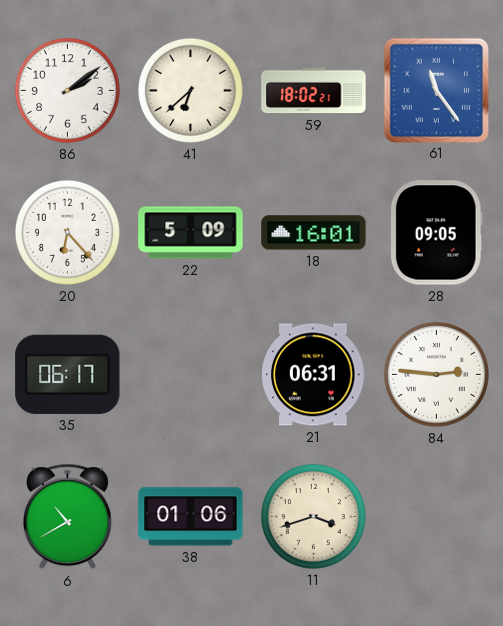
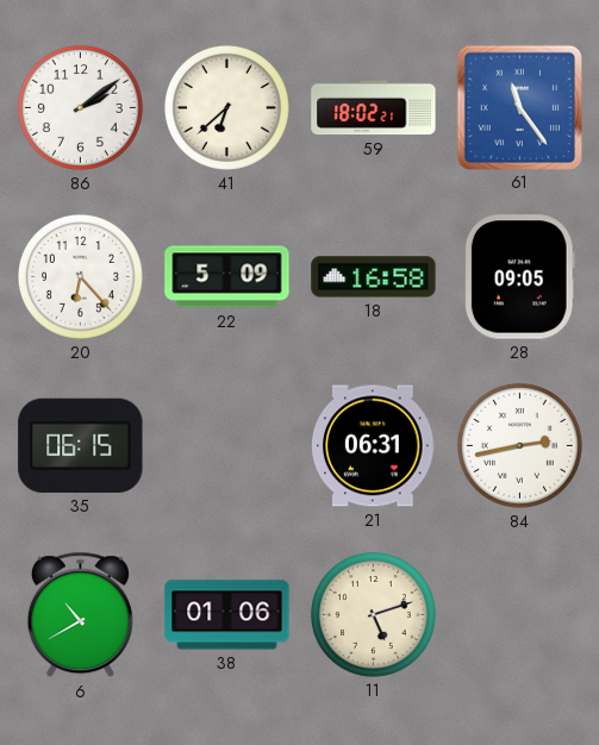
18: 16:01 -> 16:58 (374, 277)
35: 06:17 -> 06:15 (81, 445)
84: 2:46 -> 2:43 (519, 445)
11: 3:42 -> 5:12 (373, 614)
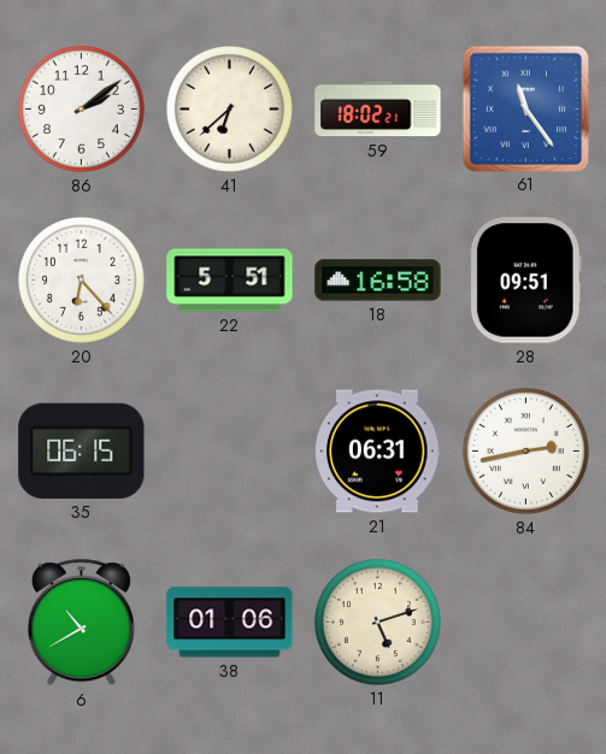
22: 5:09 -> 5:51 (230, 281)
28: 09:05 -> 09:51 (525, 281)
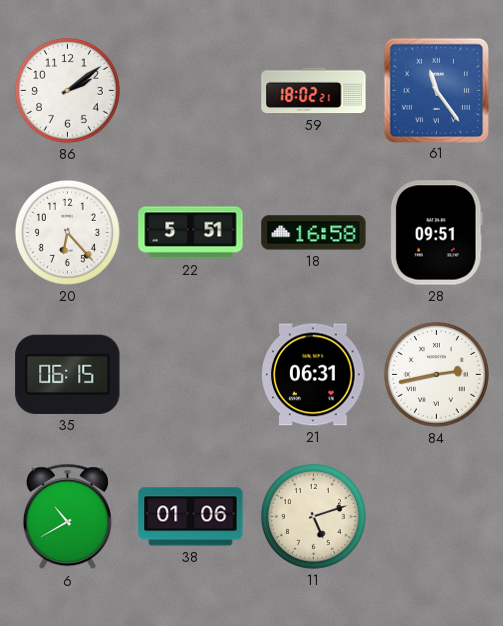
41: 6:38 -> none (229, 108)
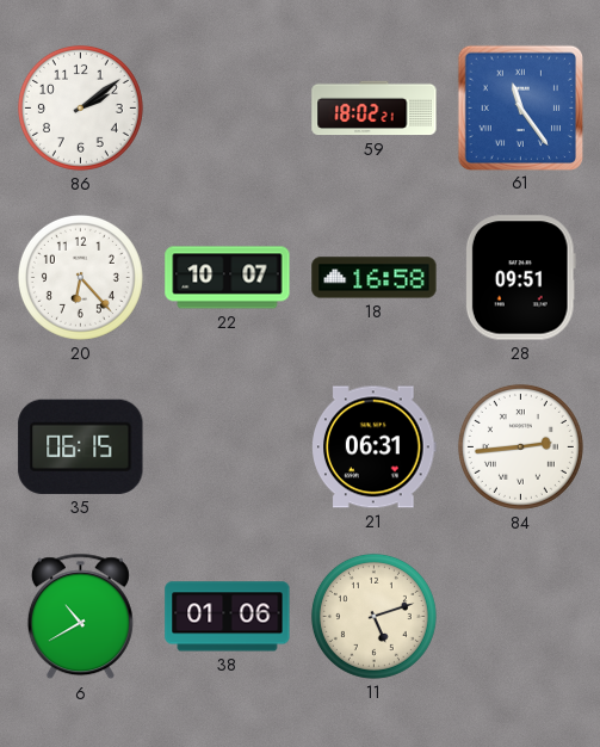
22: 5:51 -> 10:07 (228, 278)
84: 2:43 -> 2:44 (520, 446)
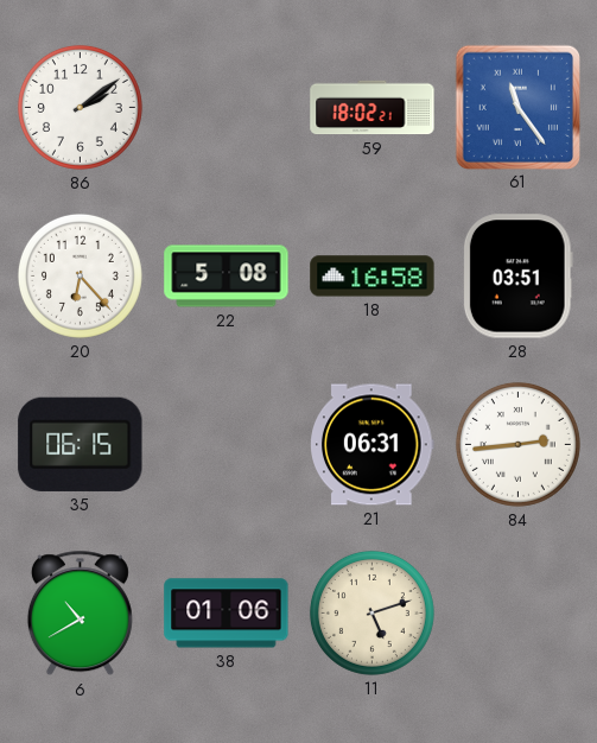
22: 10:07 -> 5:08 (227, 277)
28: 09:51 -> 03:51 (517, 277)
